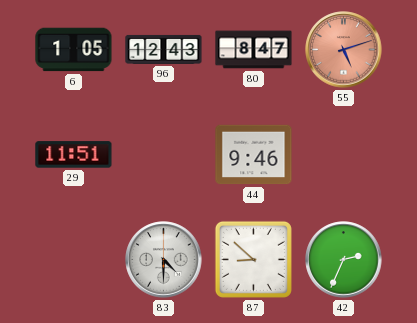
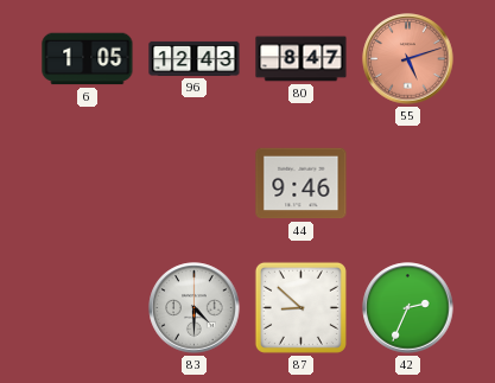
29: 11:51 -> none (74, 155)
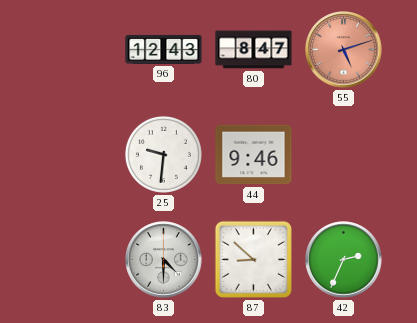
6: 1:05 -> none (88, 59)
25: none -> 9:31 (163, 154)
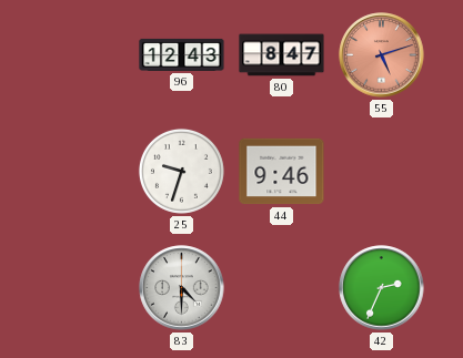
25: 9:31 -> 9:33 (181, 171)
87: 8:52 -> none (253, 259)
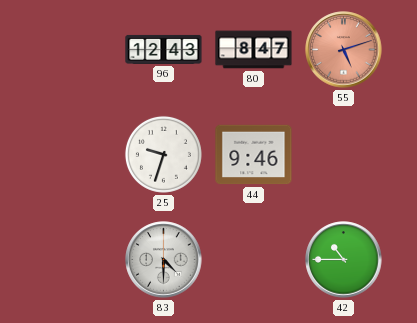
42: 2:34 -> 10:45 (344, 260)
